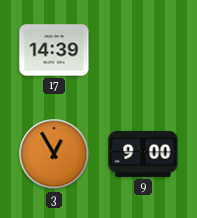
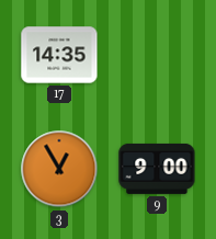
17: 14:39 -> 14:35 (59, 55)
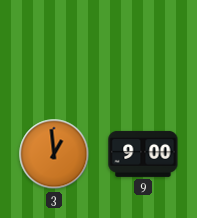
17: 14:35 -> none (59, 55)
3: 12:55 -> 12:59 (54, 154)
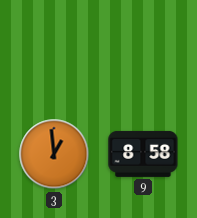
9: 9:00 -> 8:58 (143, 154)
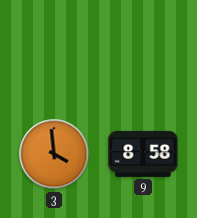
3: 12:59 -> 3:59 (54, 154)
